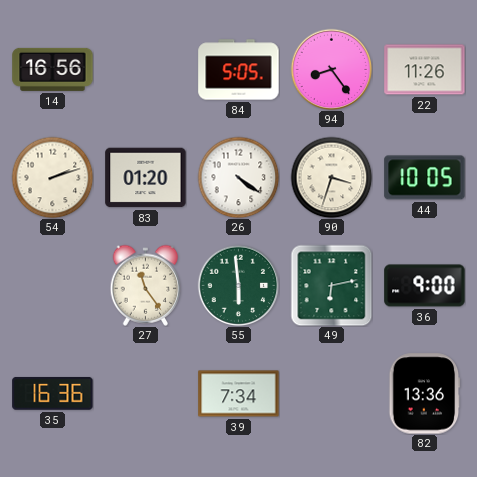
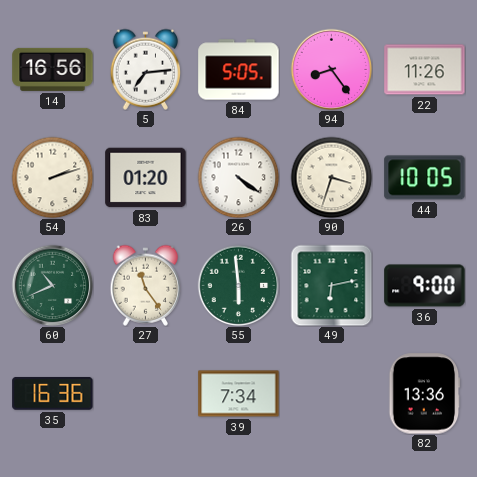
5: none -> 7:14 (146, 69)
60: none -> 10:41 (52, 285)
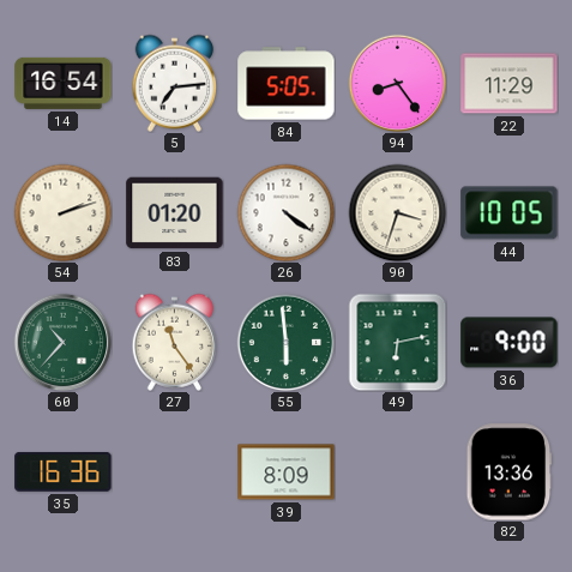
14: 16:56 -> 16:54 (64, 83)
22: 11:26 -> 11:29 (510, 84)
60: 10:41 -> 10:37 (62, 342)
39: 7:34 -> 8:09 (287, 472)
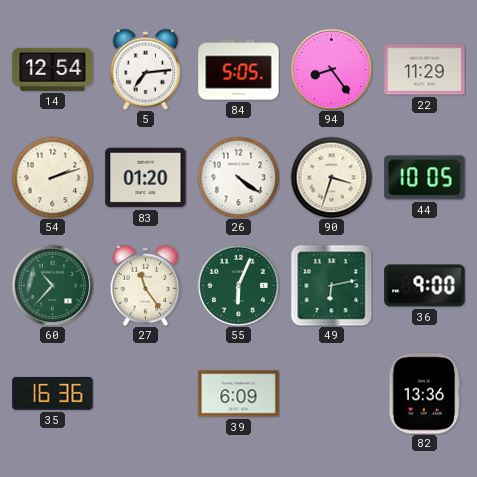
14: 16:54 -> 12:54 (53, 69)
55: 5:59 -> 6:04 (238, 285)
39: 8:09 -> 6:09 (239, 394)
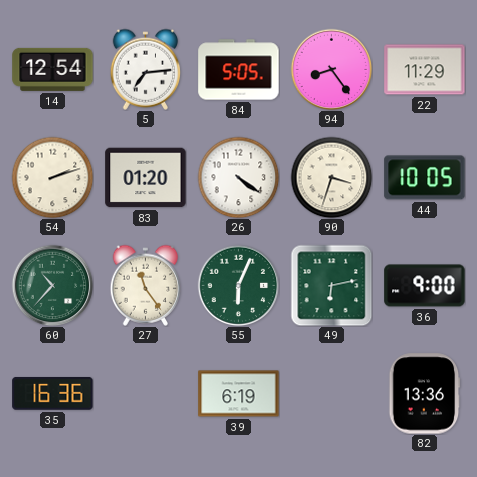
39: 6:09 -> 6:19 (239, 394)
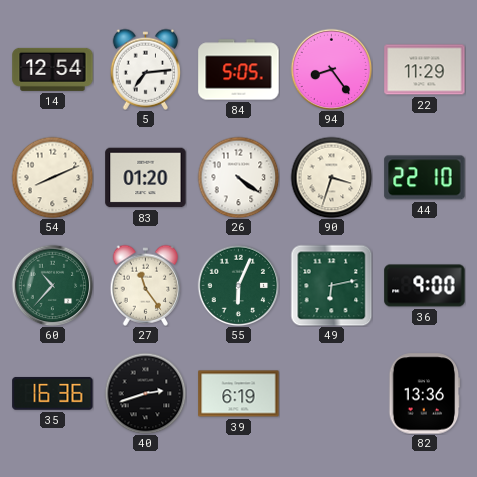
54: 2:12 -> 8:11 (52, 177)
44: 10:05 -> 22:10 (425, 178)
40: none -> 2:42 (145, 393)
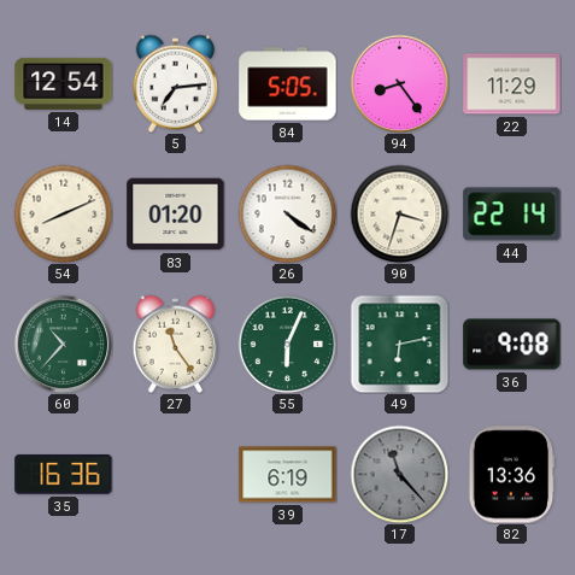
44: 22:10 -> 22:14 (512, 215)
36: 9:00 -> 9:08 (512, 345)
40: 2:42 -> none (145, 393)
17: none -> 11:23 (399, 474)
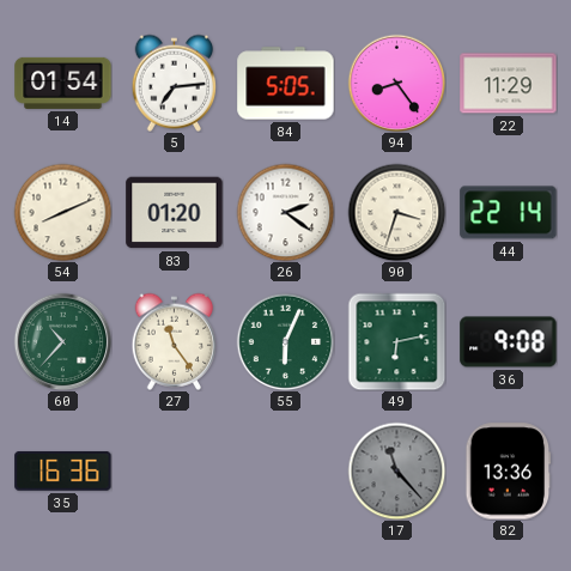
14: 12:54 -> 01:54 (63, 83)
26: 4:21 -> 2:21 (285, 212)
39: 6:19 -> none (288, 475)
